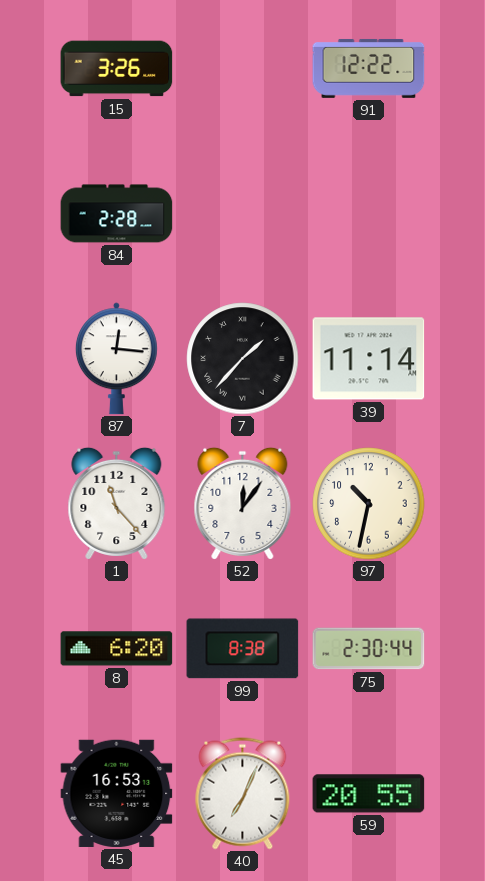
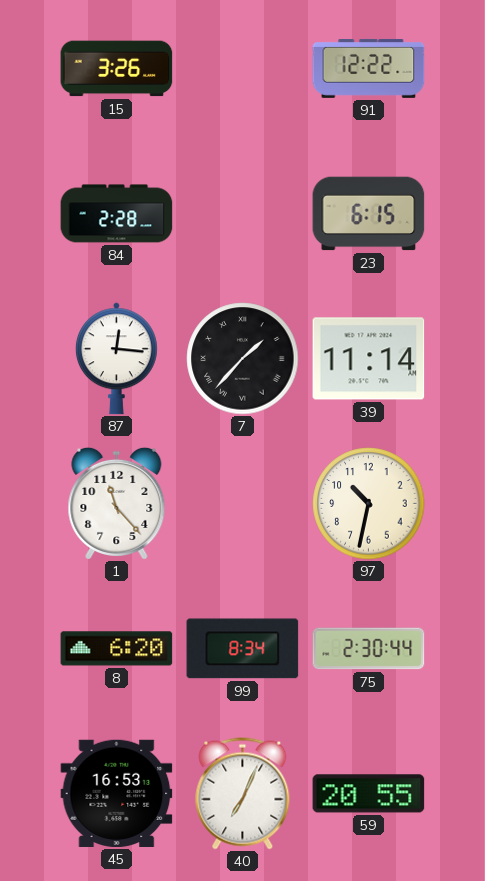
23: none -> 6:15 (369, 214)
52: 12:06 -> none (243, 503)
99: 8:38 -> 8:34 (243, 649)
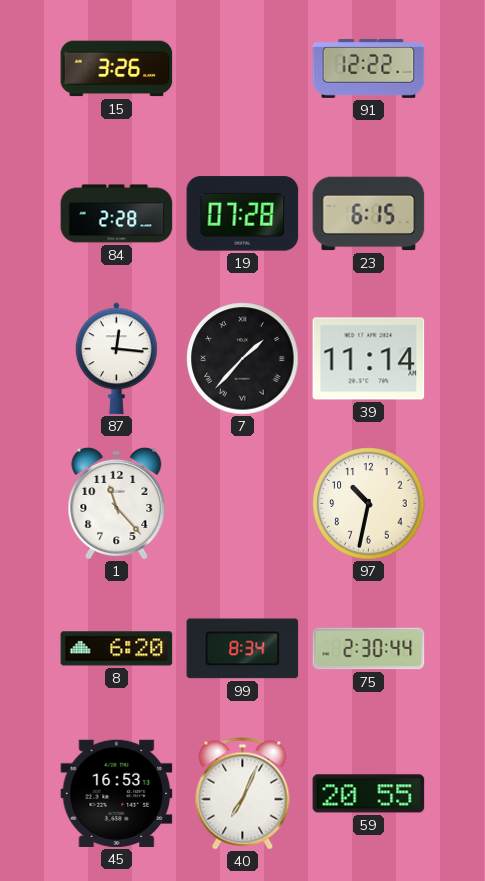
19: none -> 07:28 (243, 214)
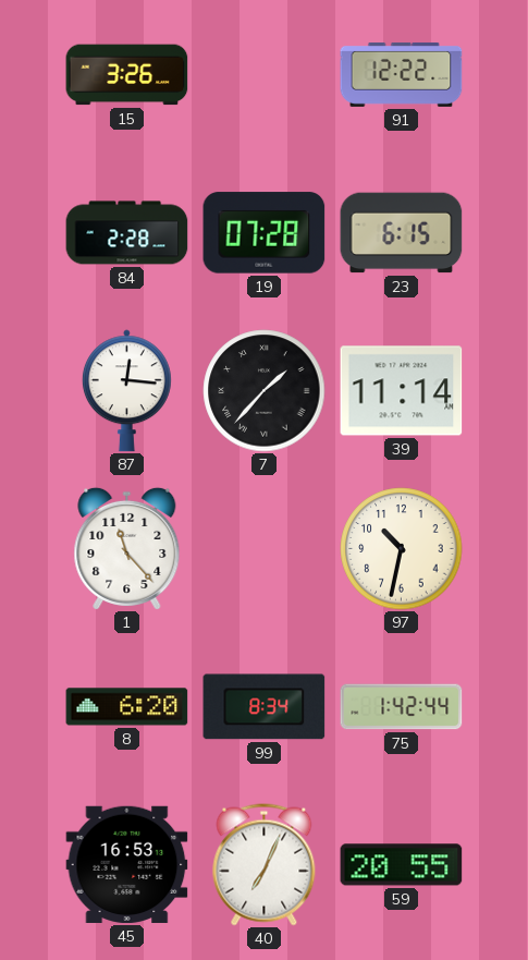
75: 2:30 -> 1:42 (402, 707)
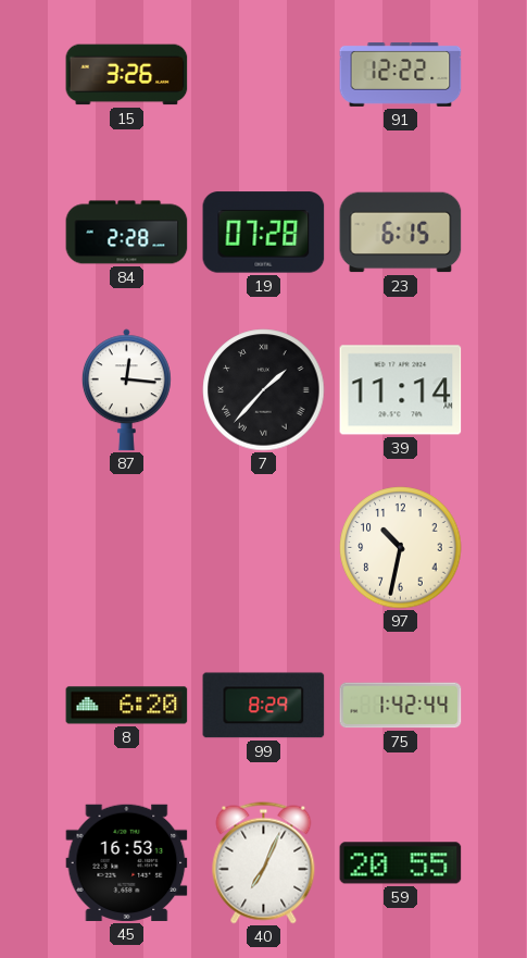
1: 11:23 -> none (127, 548)
99: 8:34 -> 8:29 (264, 706)
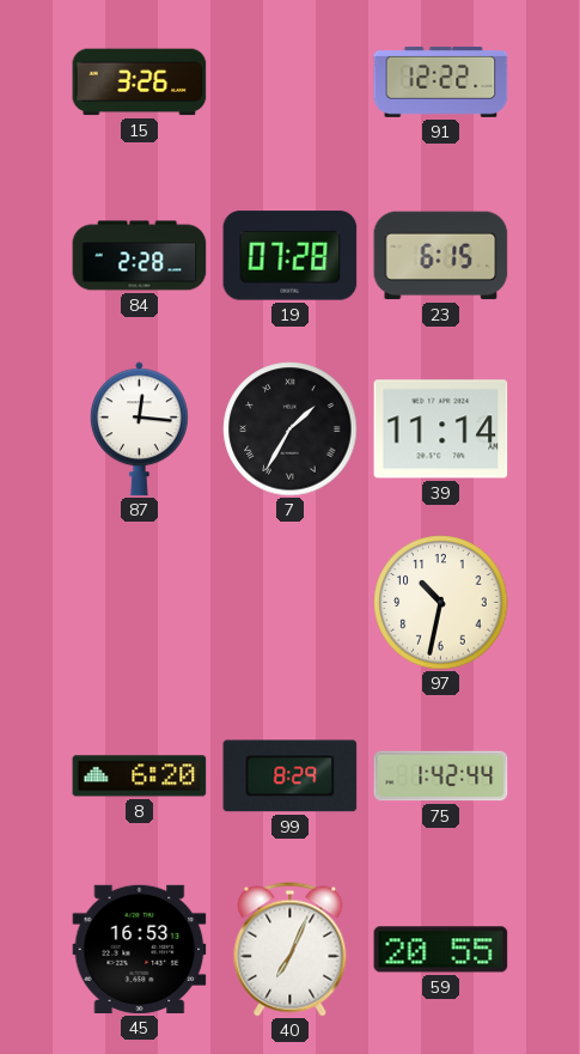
7: 1:37 -> 1:35 (291, 429)
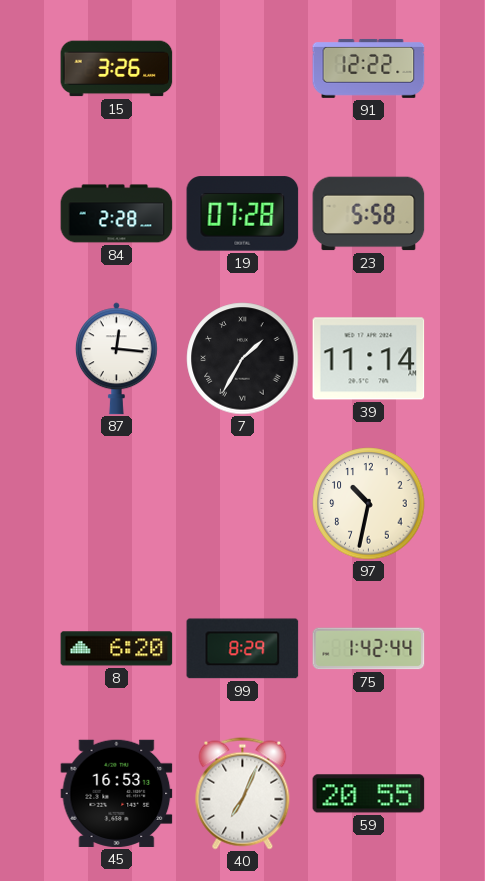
23: 6:15 -> 5:58 (369, 214)
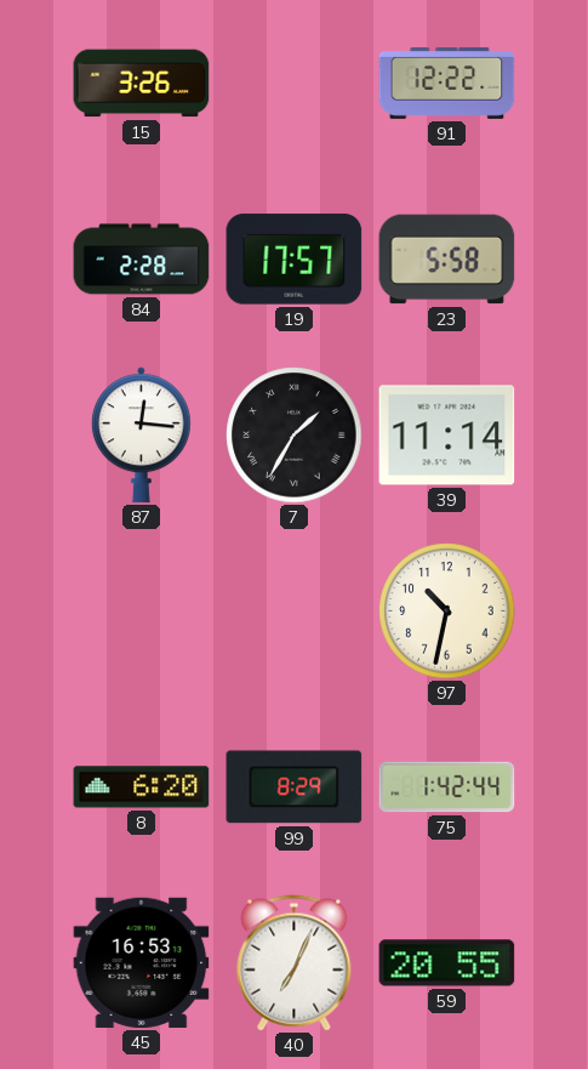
19: 07:28 -> 17:57 (295, 260)
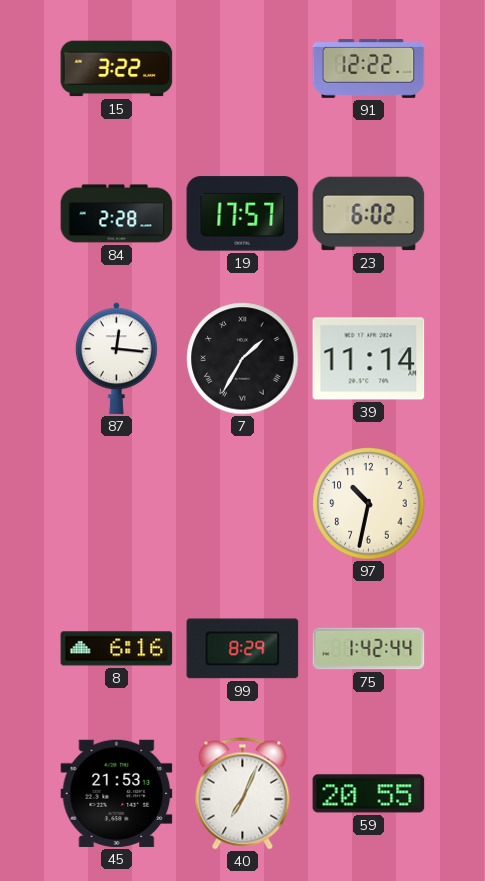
15: 3:26 -> 3:22 (117, 69)
23: 5:58 -> 6:02 (369, 214)
8: 6:20 -> 6:16 (117, 649)
45: 16:53 -> 21:53 (117, 793)
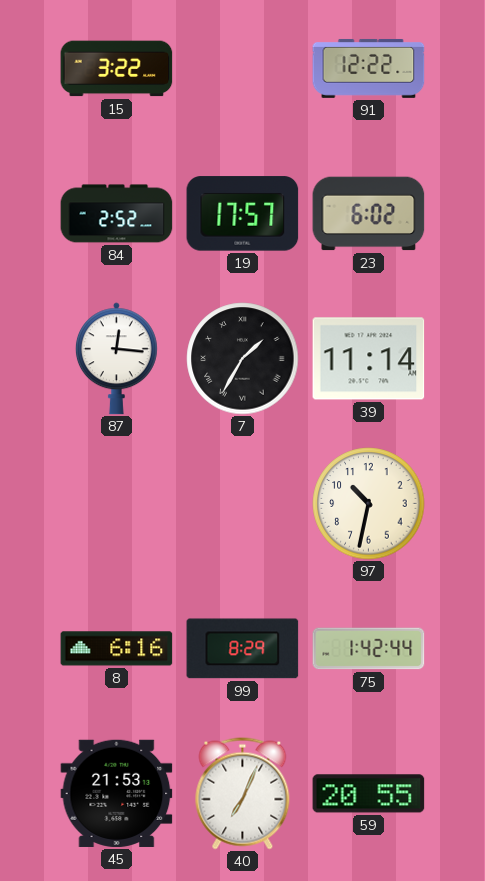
84: 2:28 -> 2:52 (117, 214)
